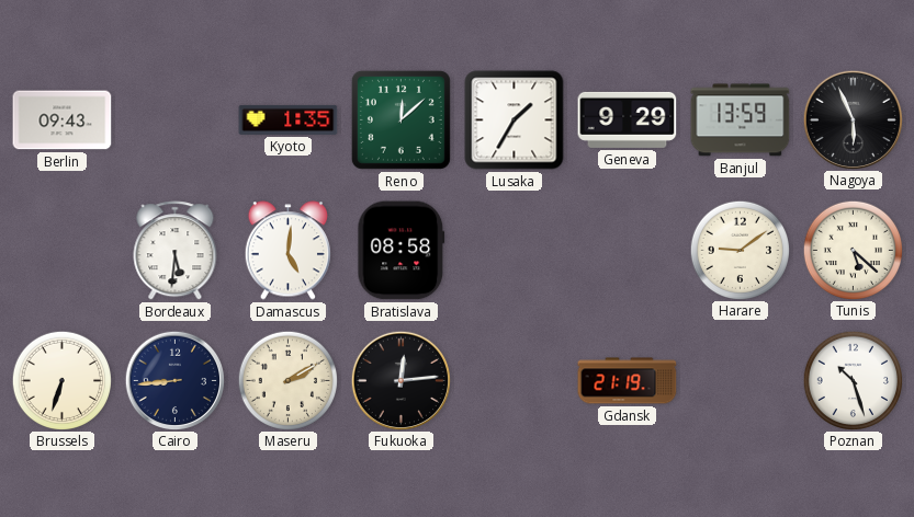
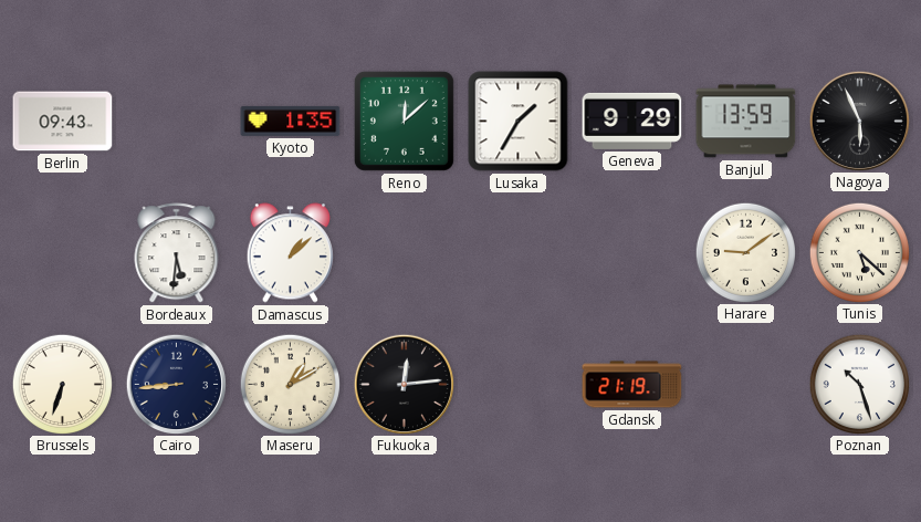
Damascus: 5:01 -> 1:08 (290, 253)
Bratislava: 08:58 -> none (402, 251)
Maseru: 2:10 -> 1:10 (290, 384)
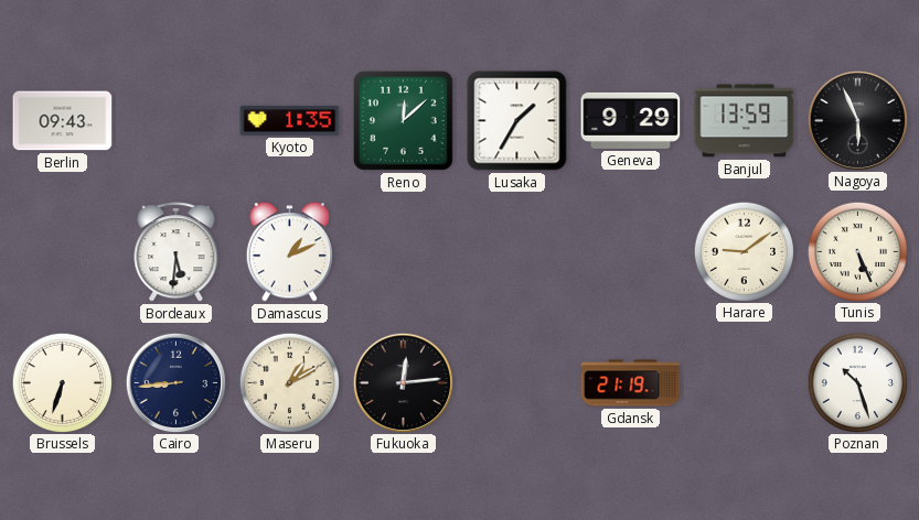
Damascus: 1:08 -> 1:11 (289, 252)
Tunis: 5:22 -> 5:26 (857, 251)
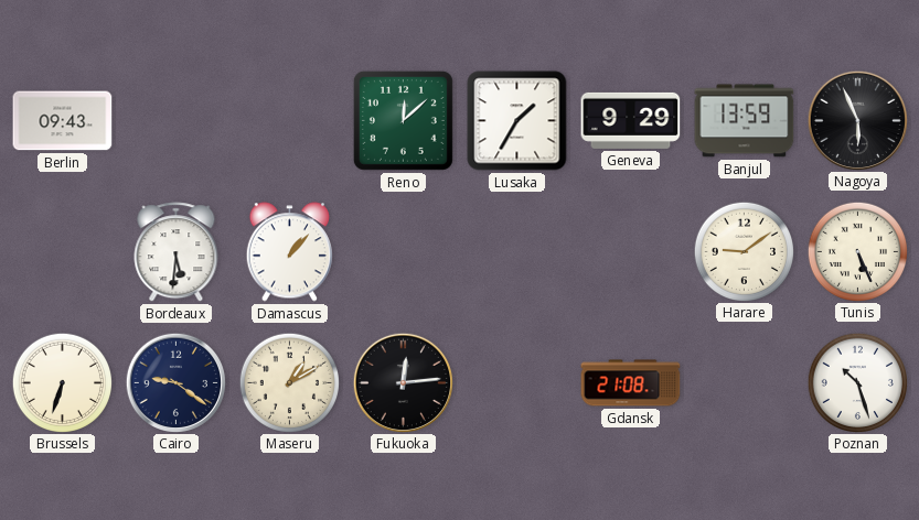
Kyoto: 1:35 -> none (290, 120)
Damascus: 1:11 -> 1:07 (289, 252)
Cairo: 8:44 -> 9:21 (175, 382)
Gdansk: 21:19 -> 21:08 (631, 383)
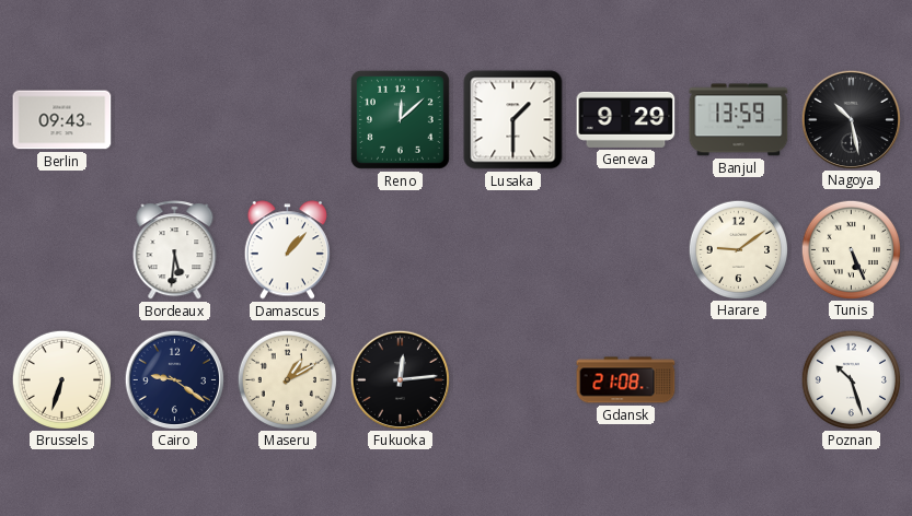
Lusaka: 1:35 -> 1:30 (513, 120)
Nagoya: 5:56 -> 10:28 (851, 119)
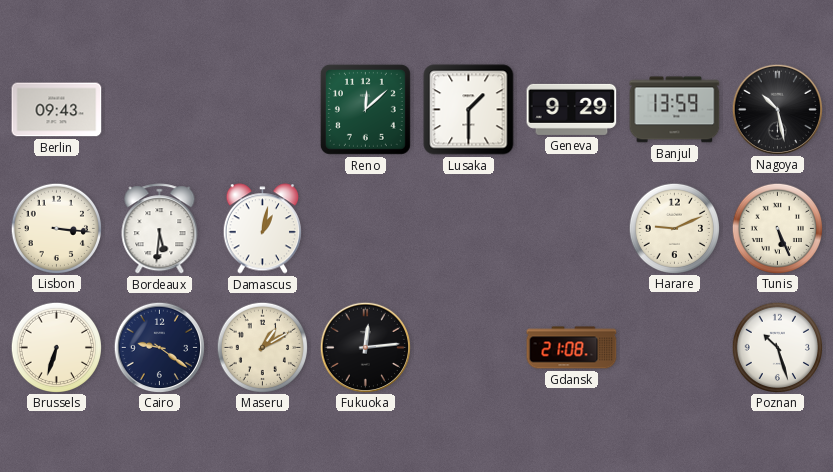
Lisbon: none -> 3:16 (56, 228)
Damascus: 1:07 -> 1:02 (262, 229)
Harare: 9:09 -> 9:11 (674, 228)
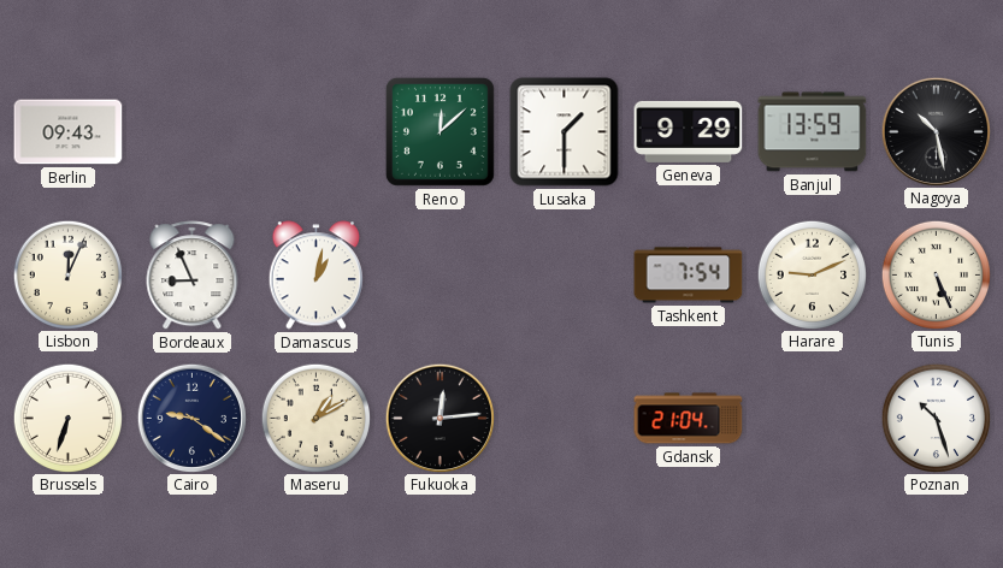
Lisbon: 3:16 -> 12:04 (67, 274)
Bordeaux: 5:31 -> 8:56 (193, 276)
Tashkent: none -> 7:54 (689, 276)
Gdansk: 21:08 -> 21:04 (689, 419)
